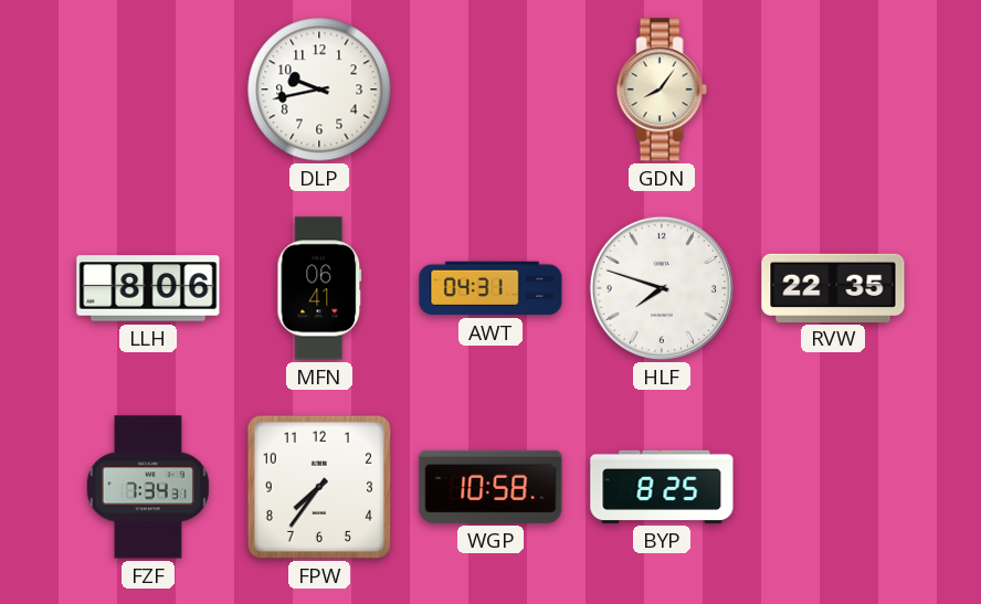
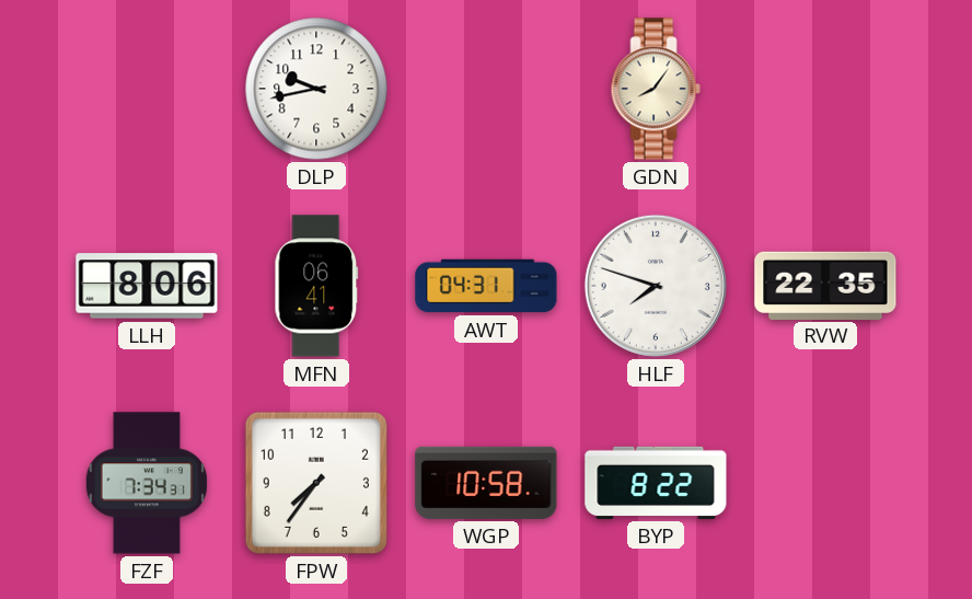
BYP: 8:25 -> 8:22 (656, 483)
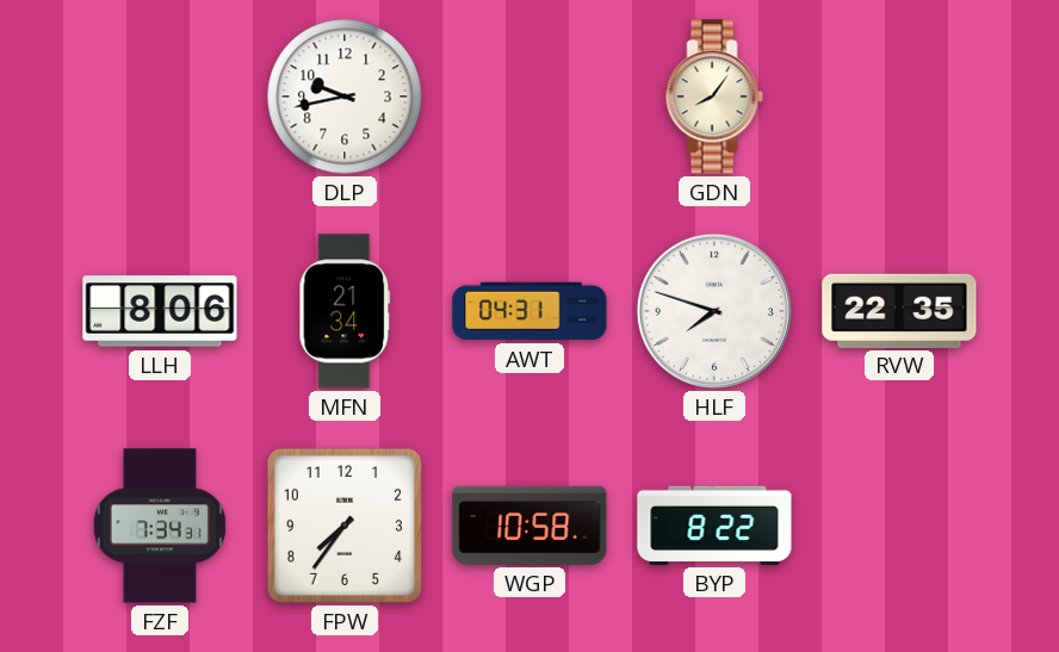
MFN: 06:41 -> 21:34 (345, 311)
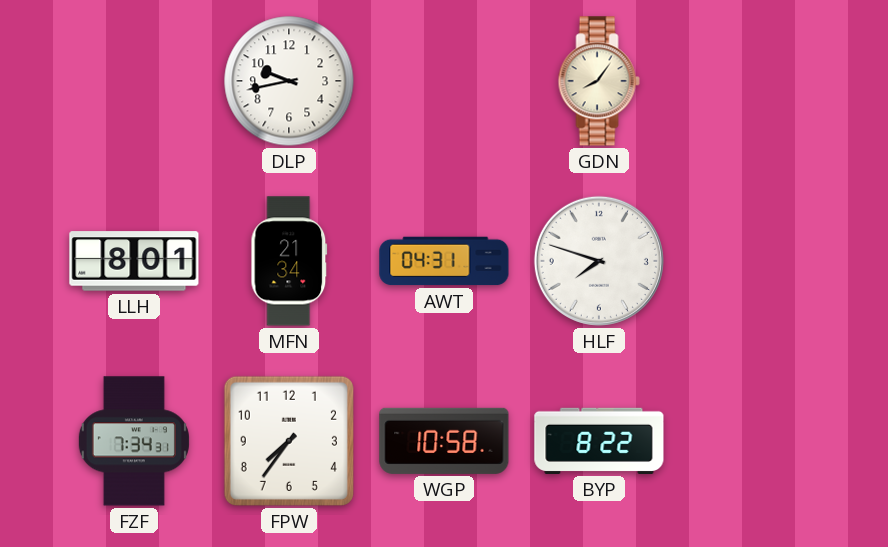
LLH: 8:06 -> 8:01 (134, 261)
RVW: 22:35 -> none (899, 310)
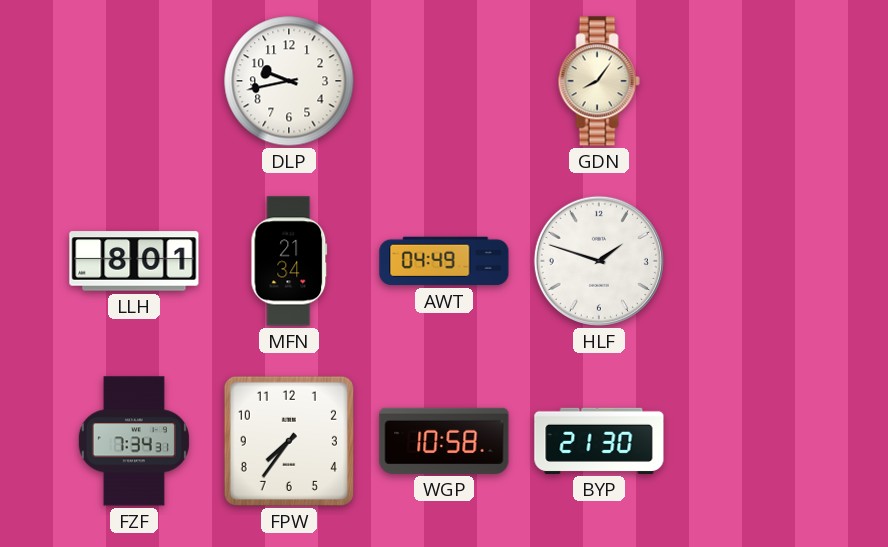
AWT: 04:31 -> 04:49 (444, 261)
HLF: 7:48 -> 1:48 (599, 261)
BYP: 8:22 -> 21:30 (599, 441)
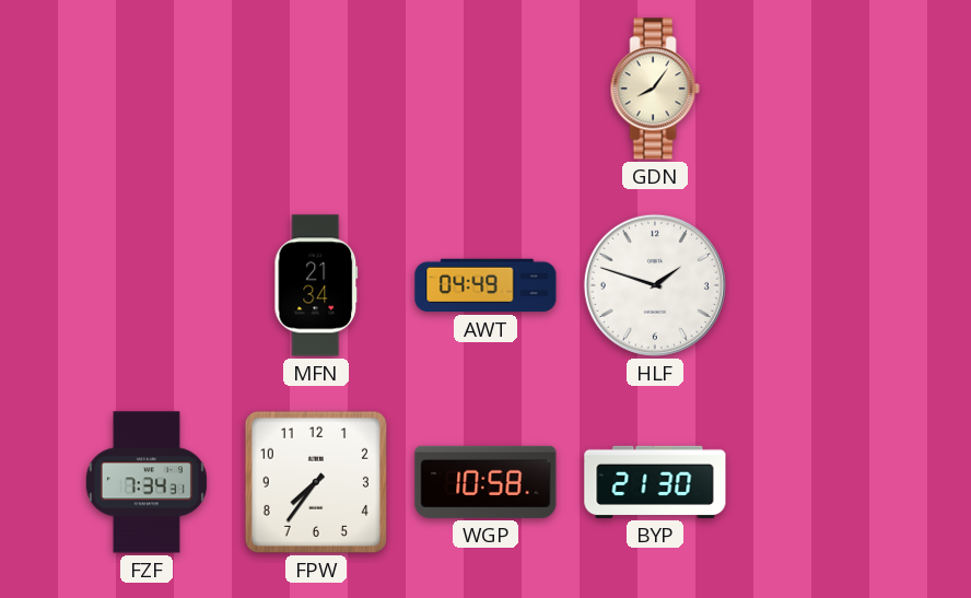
DLP: 9:43 -> none (289, 81)
LLH: 8:01 -> none (134, 261)
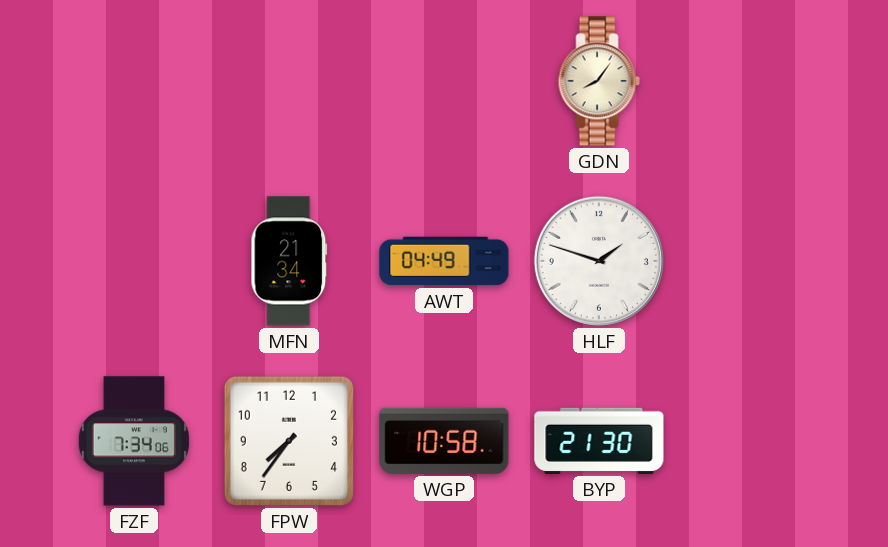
FZF: 7:34:31 -> 7:34:06 (134, 441)
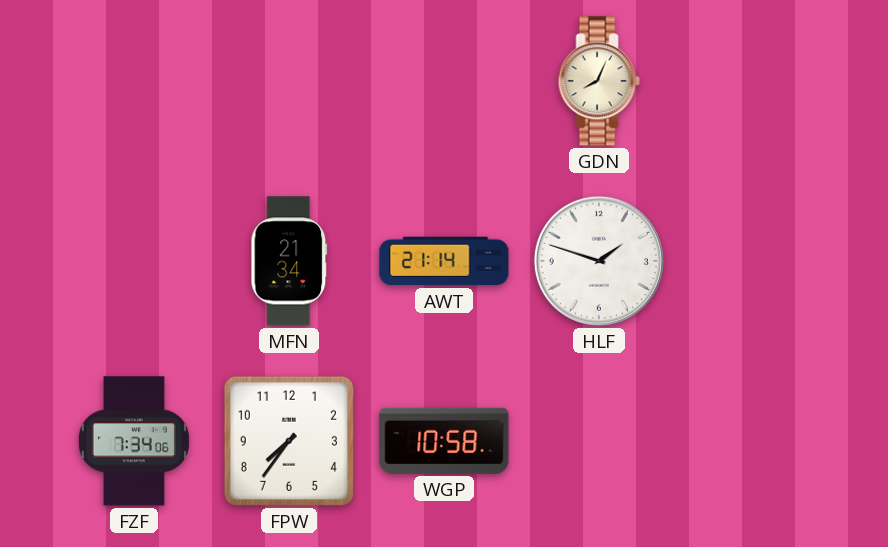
GDN: 8:06 -> 8:04 (599, 81)
AWT: 04:49 -> 21:14 (444, 261)
BYP: 21:30 -> none (599, 441)
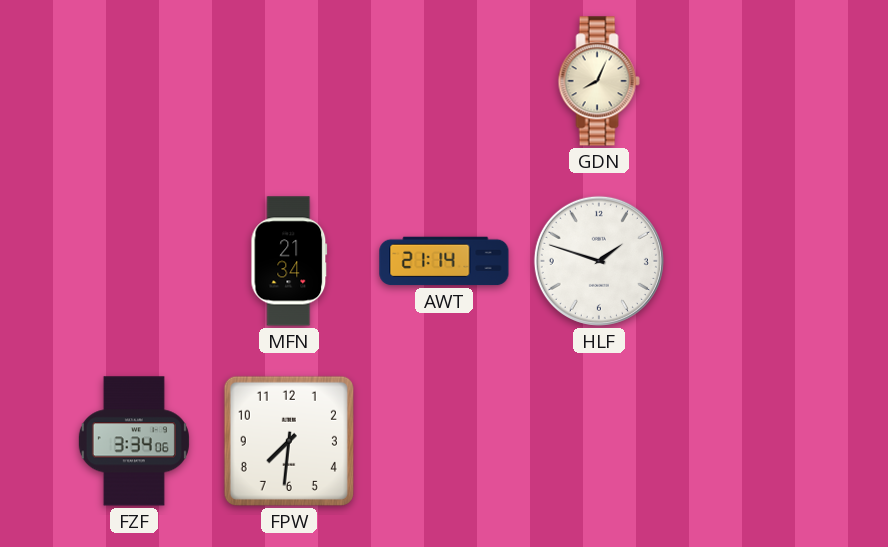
FZF: 7:34 -> 3:34 (134, 441)
FPW: 7:36 -> 7:31 (289, 441)
WGP: 10:58 -> none (444, 441)
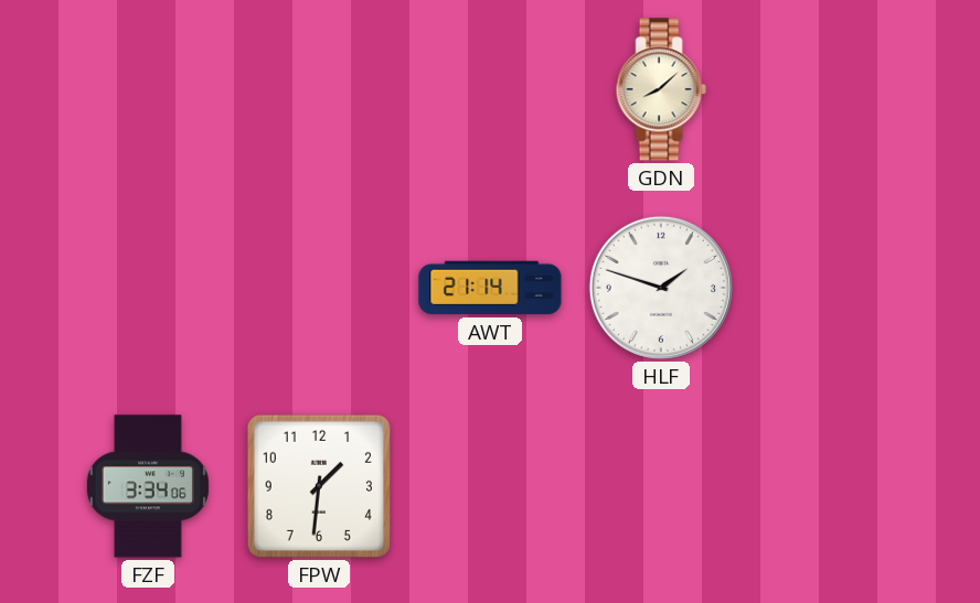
GDN: 8:04 -> 8:08 (661, 89)
MFN: 21:34 -> none (289, 261)
FPW: 7:31 -> 1:31 (319, 486)
